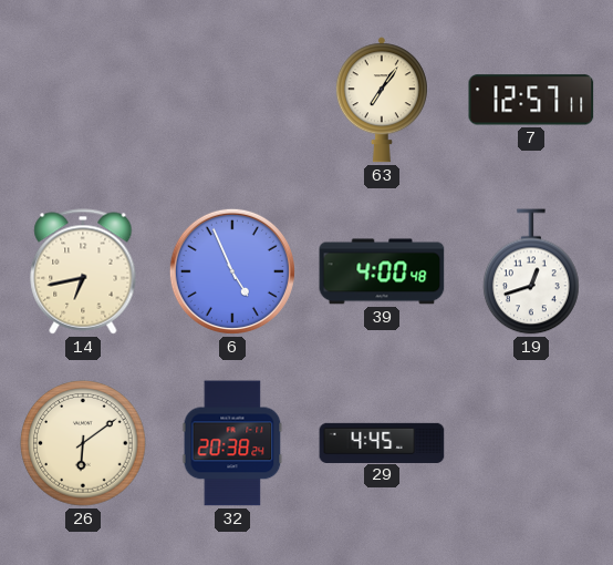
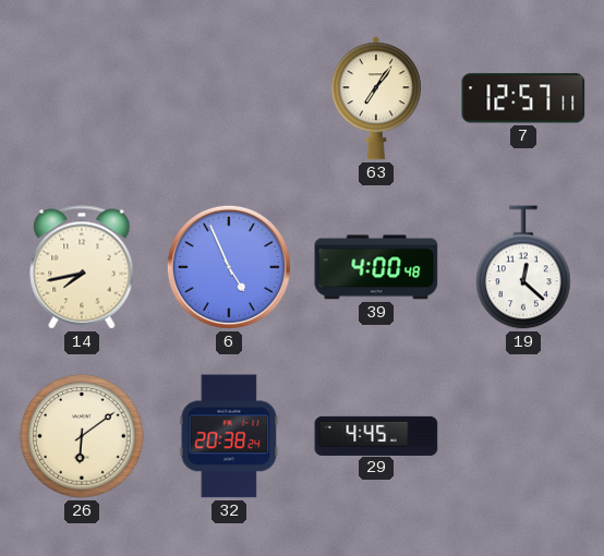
14: 6:43 -> 7:43 (82, 267)
19: 12:42 -> 12:22 (523, 267)
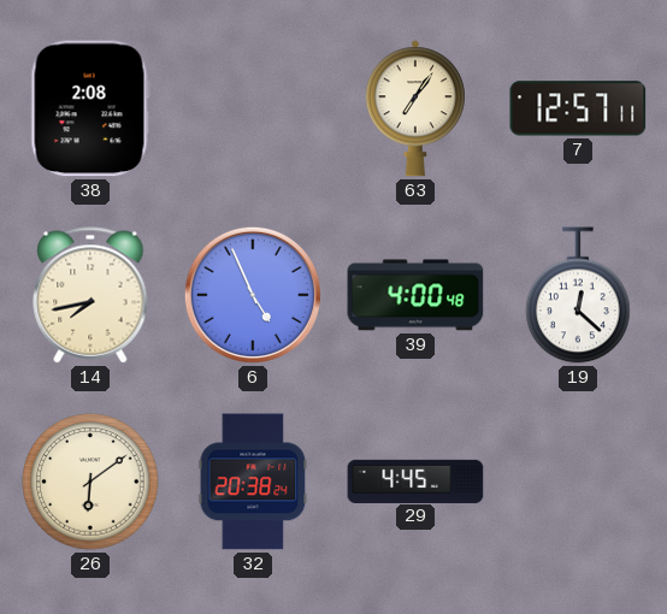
38: none -> 2:08 (90, 108)
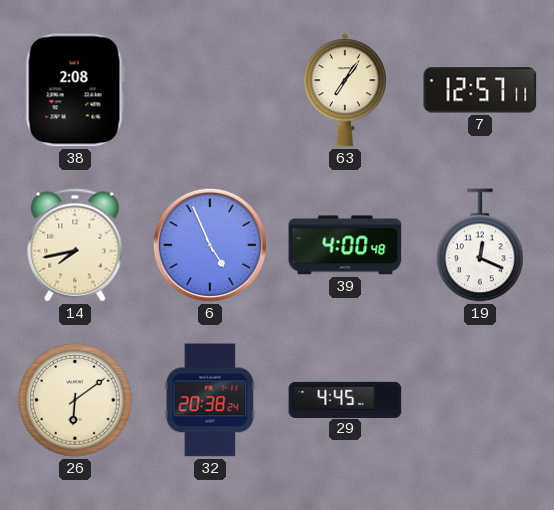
19: 12:22 -> 12:19 (480, 245)
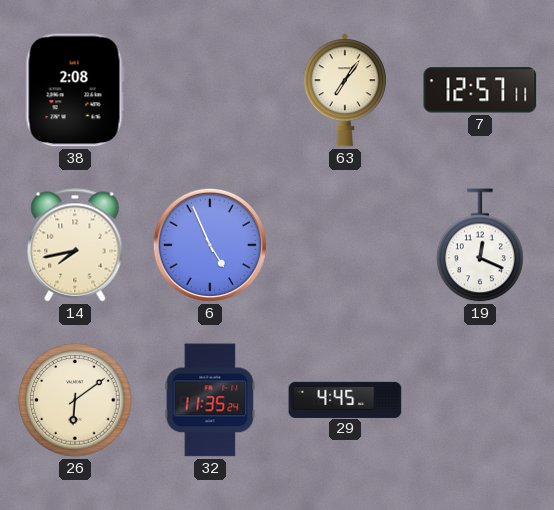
39: 4:00 -> none (345, 245)
32: 20:38 -> 11:35 (210, 400)
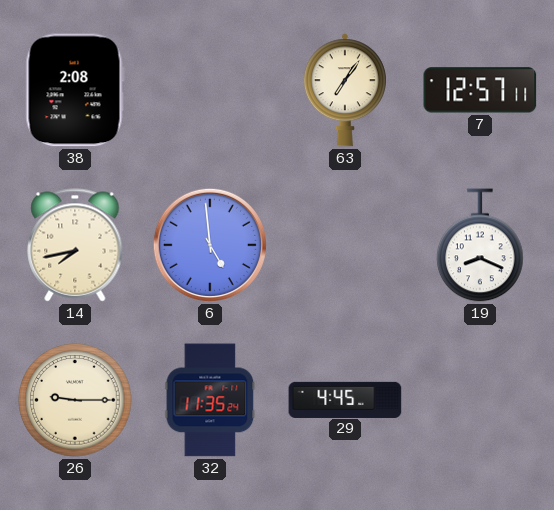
6: 4:56 -> 4:59 (210, 245)
19: 12:19 -> 8:19 (480, 245)
26: 6:09 -> 9:15 (75, 400)
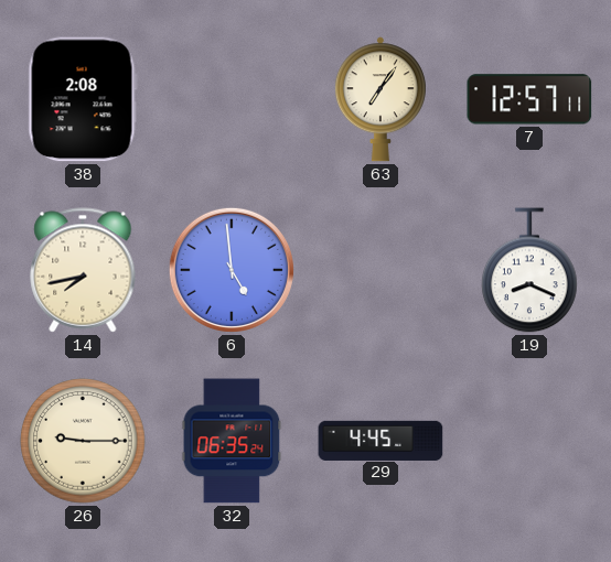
32: 11:35 -> 06:35 (232, 441)
